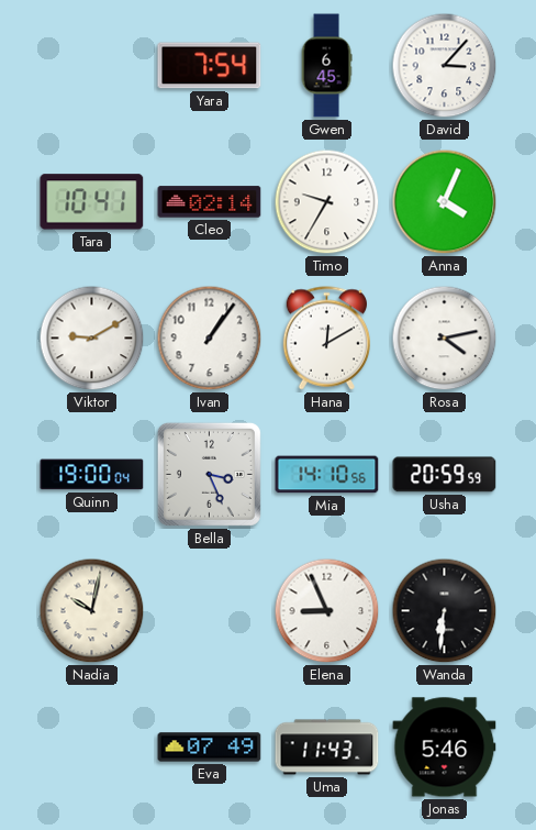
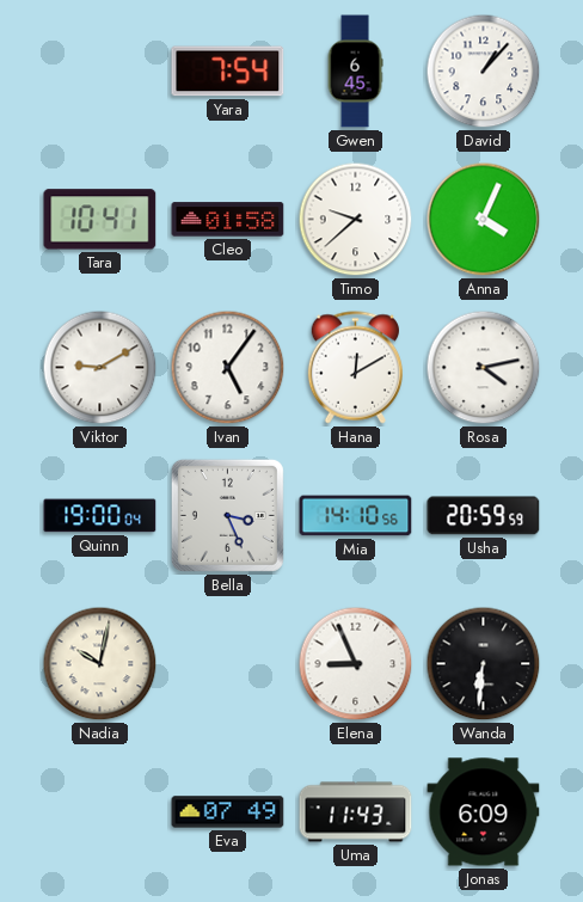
David: 3:07 -> 1:07 (484, 72)
Cleo: 02:14 -> 01:58 (228, 220)
Timo: 9:35 -> 9:38 (356, 220)
Ivan: 1:06 -> 5:06 (228, 368)
Jonas: 5:46 -> 6:09 (484, 812)
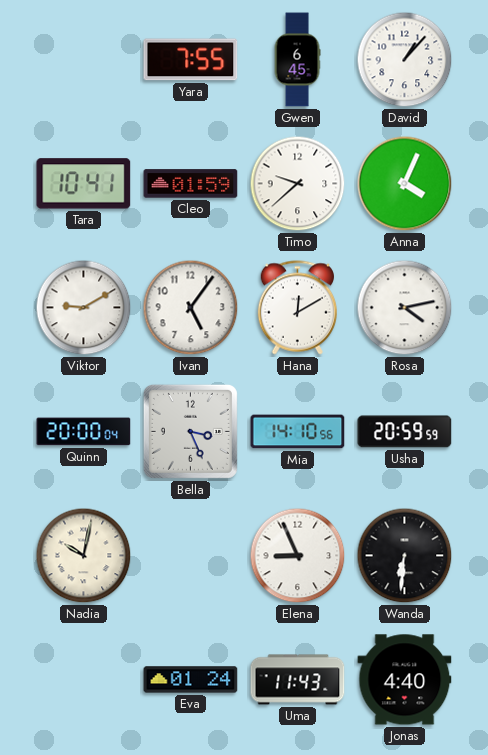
Yara: 7:54 -> 7:55 (191, 60)
Cleo: 01:58 -> 01:59 (191, 184)
Quinn: 19:00 -> 20:00 (84, 432)
Eva: 07:49 -> 01:24 (191, 680)
Jonas: 6:09 -> 4:40 (405, 680)
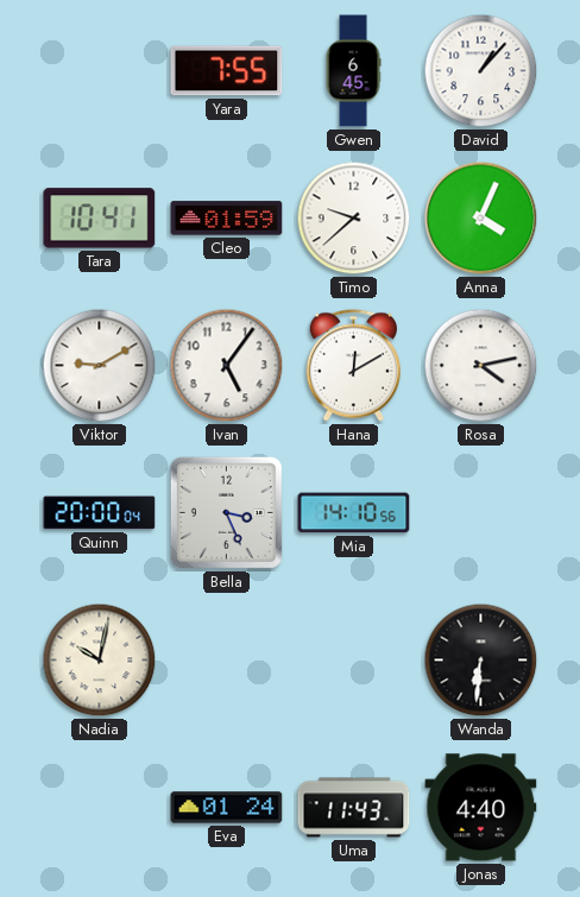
Usha: 20:59 -> none (405, 432)
Elena: 8:56 -> none (298, 556)
